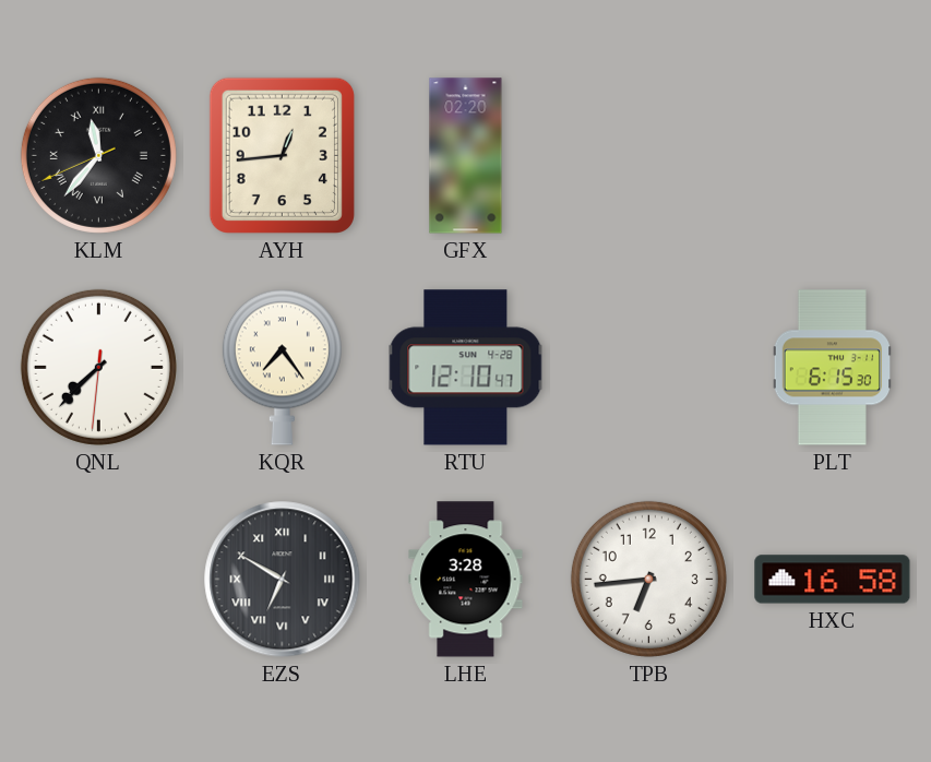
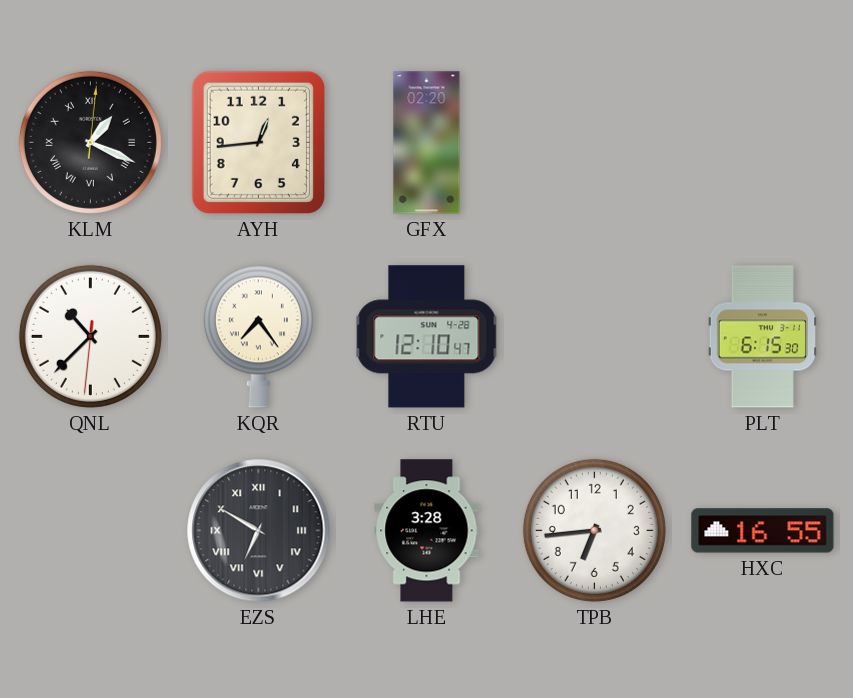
KLM: 11:36 -> 1:19 (90, 142)
QNL: 7:37 -> 10:37 (90, 336)
HXC: 16:58 -> 16:55 (763, 531)
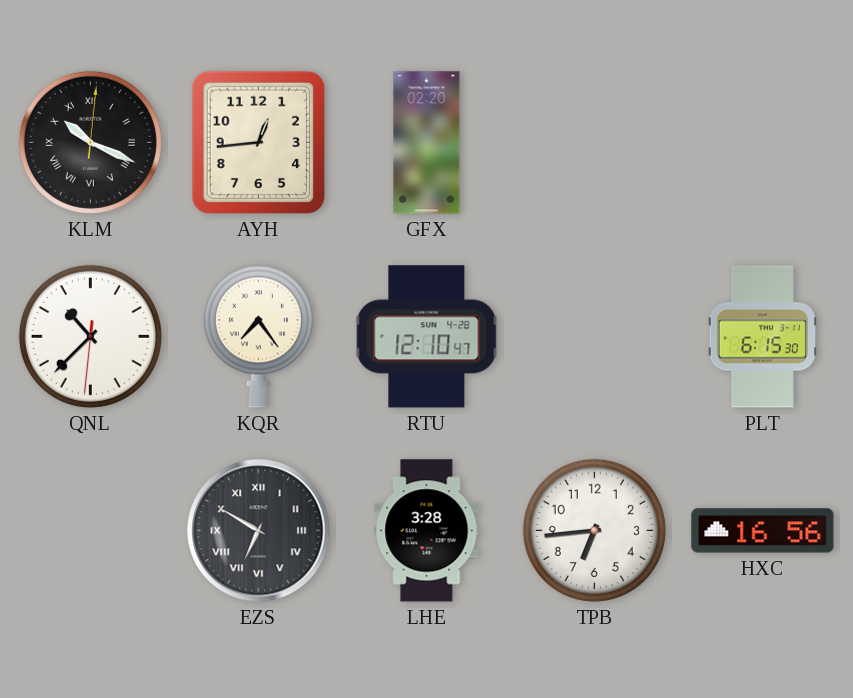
KLM: 1:19 -> 10:19 (90, 142)
HXC: 16:55 -> 16:56 (763, 531)
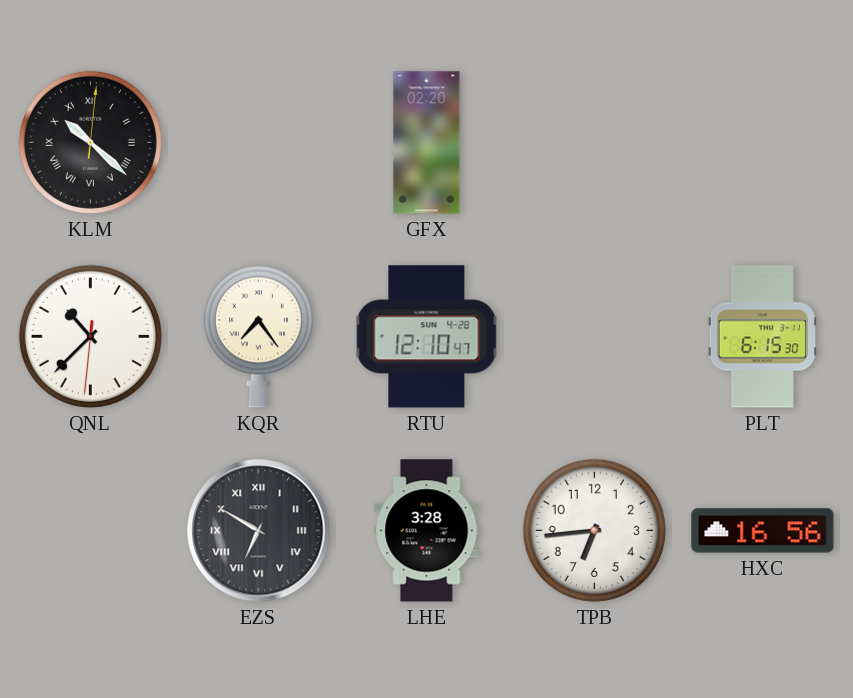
KLM: 10:19 -> 10:22 (90, 142)
AYH: 12:44 -> none (258, 142)
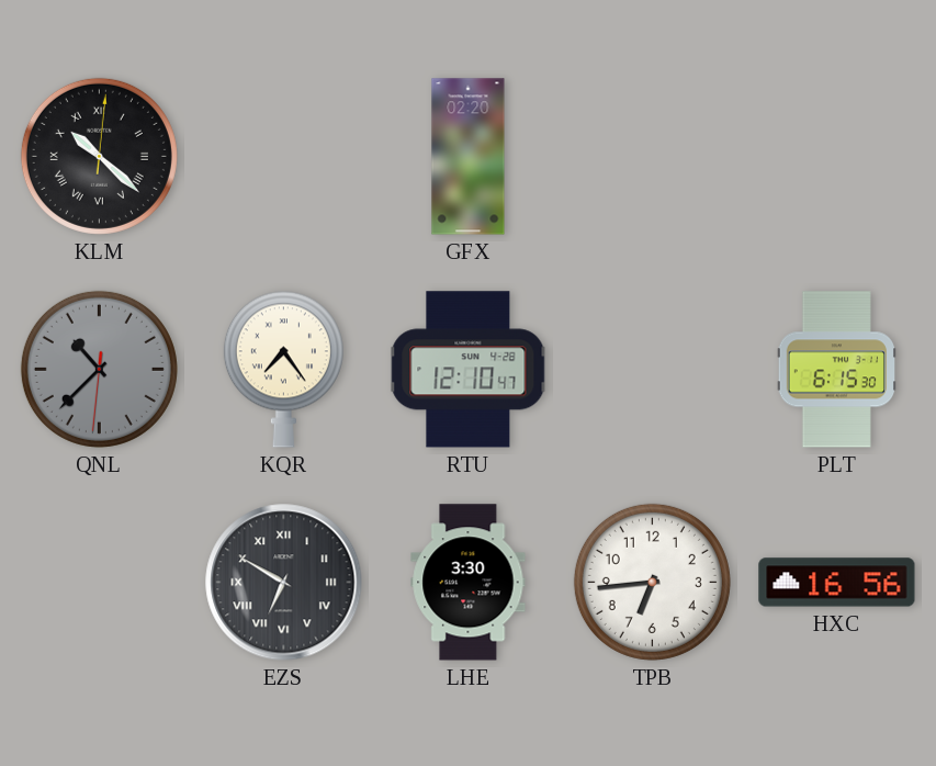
QNL dial: white -> grey (99, 369)
LHE: 3:28 -> 3:30 (469, 583)
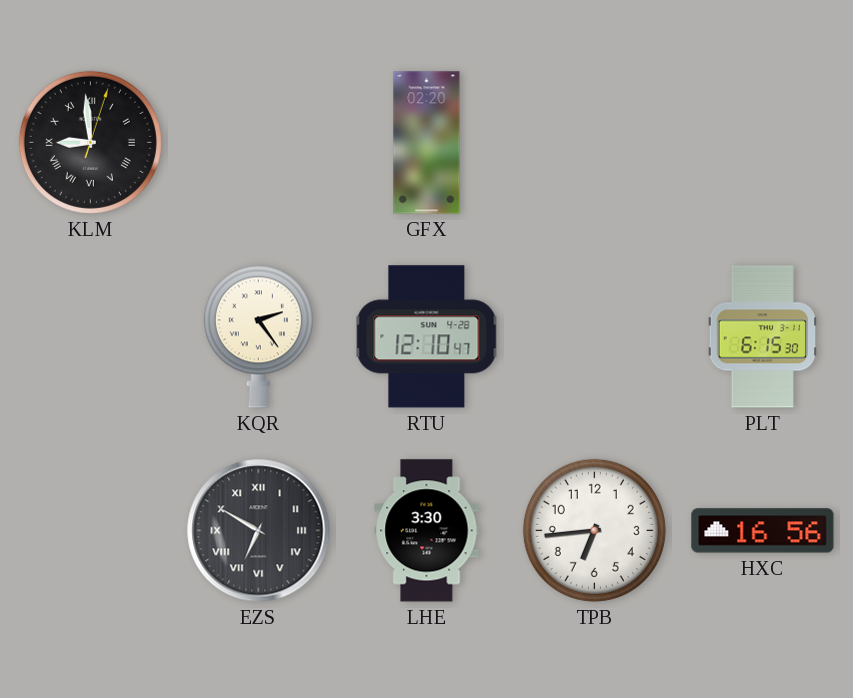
KLM: 10:22 -> 8:59 (90, 142)
QNL: 10:37 -> none (99, 369)
KQR: 7:24 -> 2:24 (258, 336)
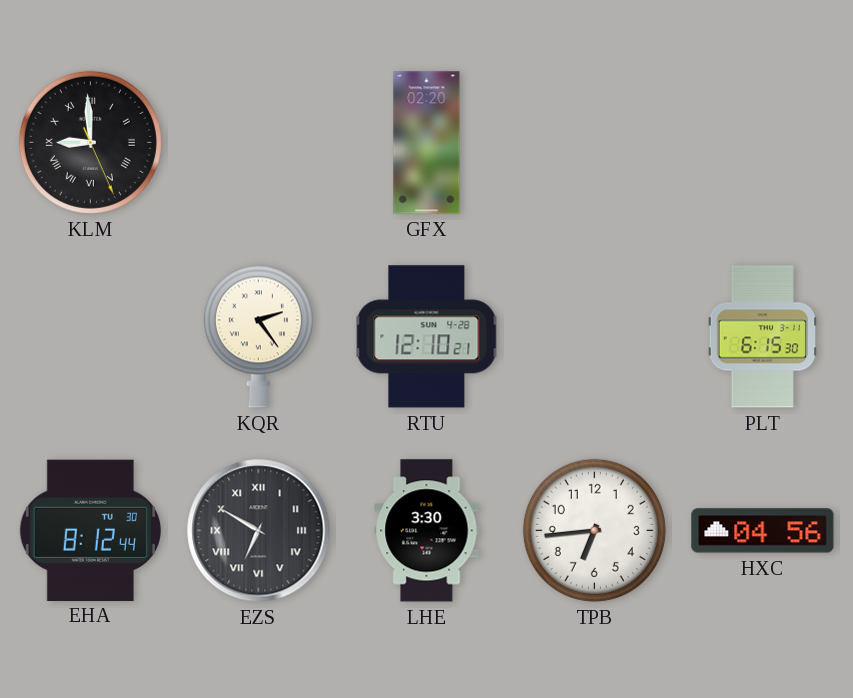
KLM: 8:59:03 -> 8:59:26 (90, 142)
RTU: 12:10:47 -> 12:10:21 (427, 337)
EHA: none -> 8:12 (90, 530)
HXC: 16:56 -> 04:56 (763, 531)
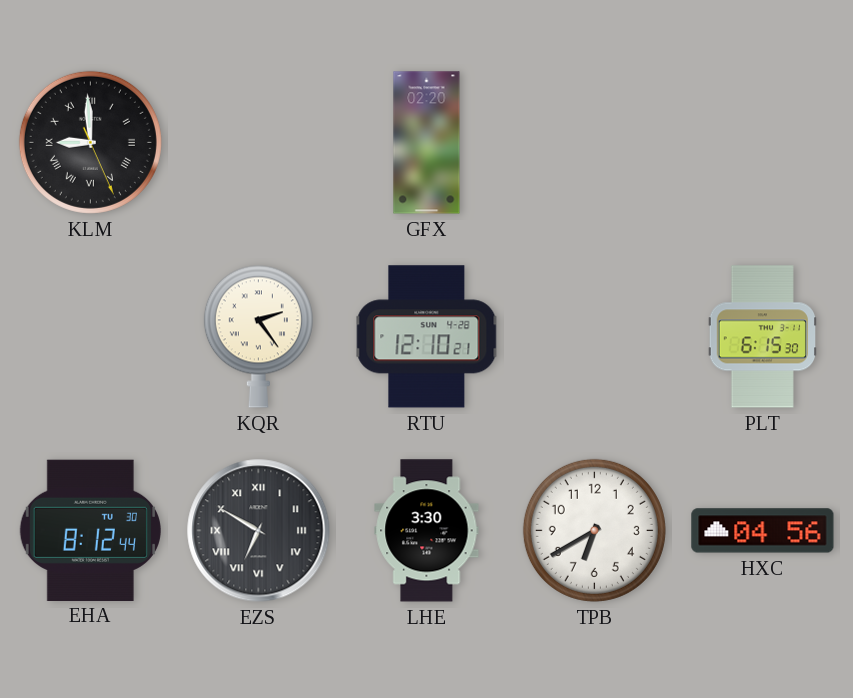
TPB: 6:44 -> 6:40 (594, 530)
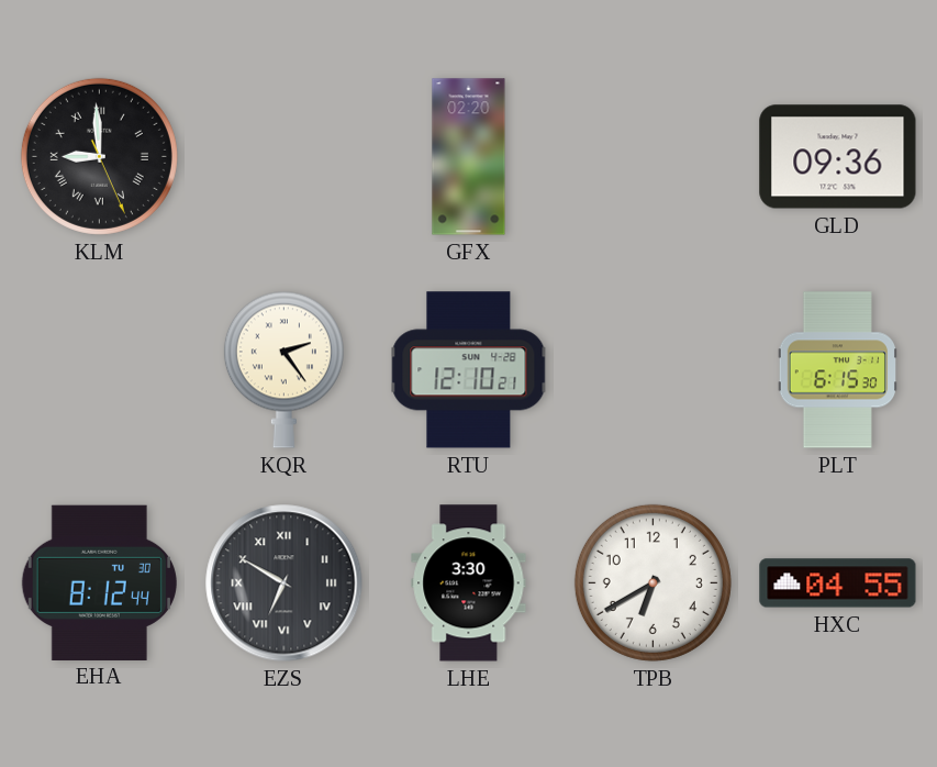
GLD: none -> 09:36 (838, 157)
HXC: 04:56 -> 04:55 (838, 583)
